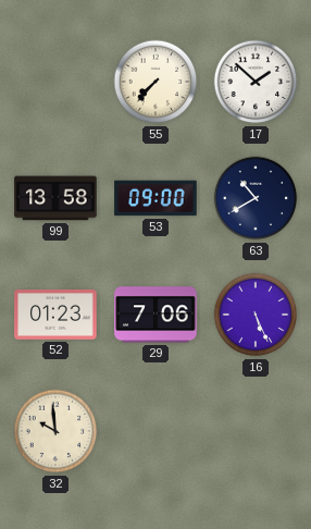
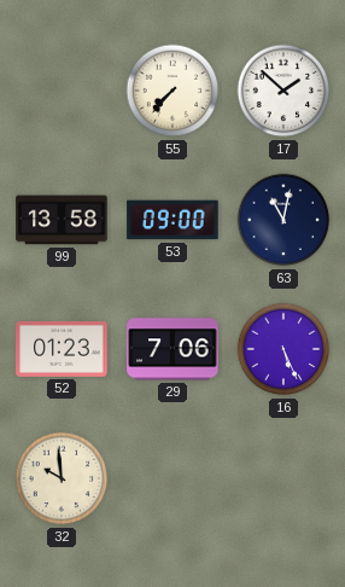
63: 10:40 -> 11:02 (283, 220)
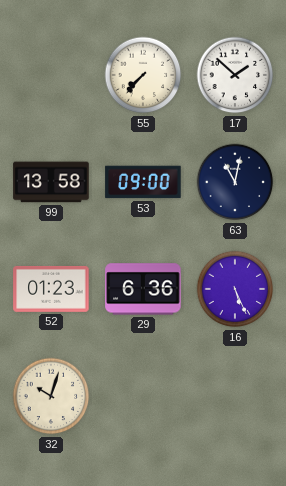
29: 7:06 -> 6:36 (143, 289)
32: 9:59 -> 10:03 (51, 396)
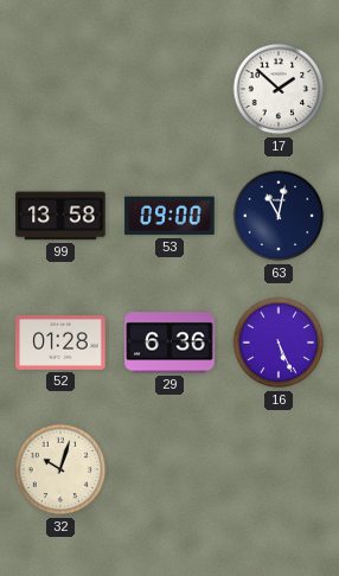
55: 7:37 -> none (143, 75)
52: 01:23 -> 01:28 (60, 343)
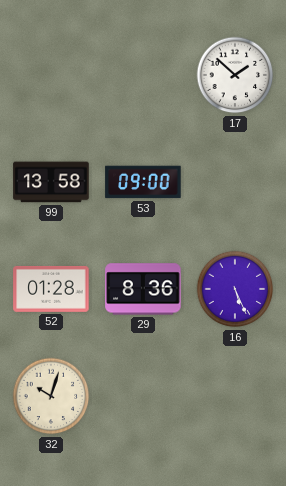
63: 11:02 -> none (279, 216)
29: 6:36 -> 8:36 (143, 289)
